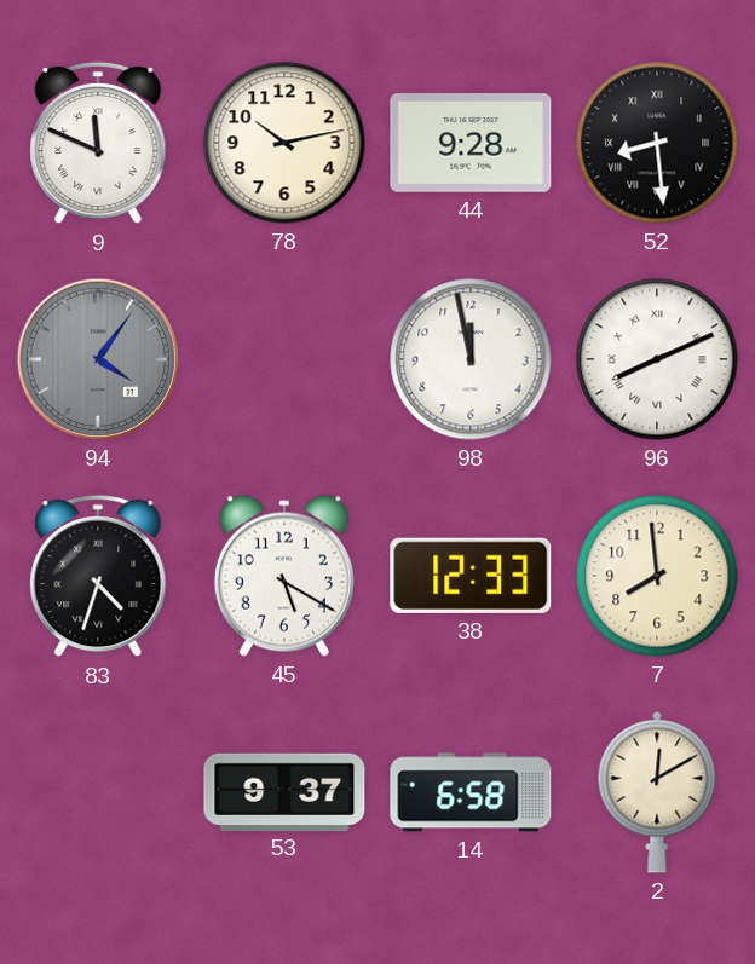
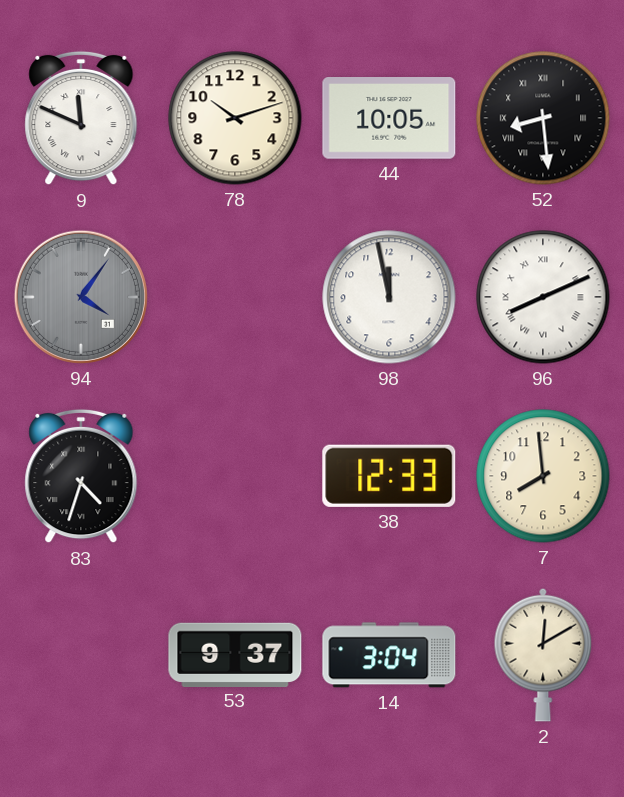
78: 10:13 -> 10:12 (235, 118)
44: 9:28 -> 10:05 (389, 119)
45: 5:20 -> none (284, 576)
14: 6:58 -> 3:04 (389, 655)
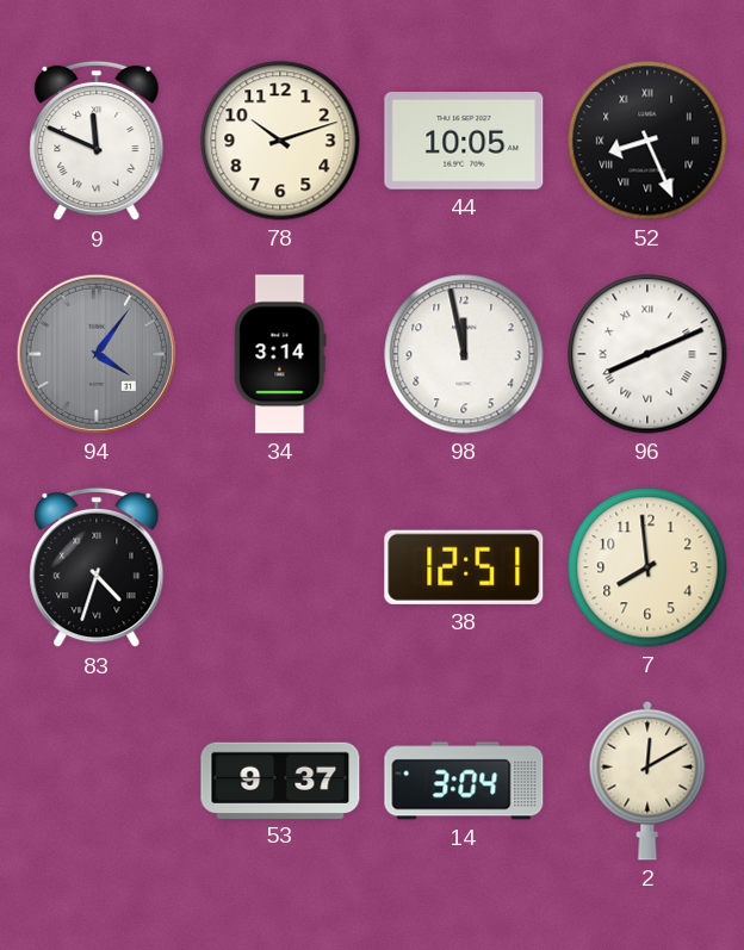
52: 8:29 -> 8:26 (647, 141)
34: none -> 3:14 (280, 354)
38: 12:33 -> 12:51 (464, 567)
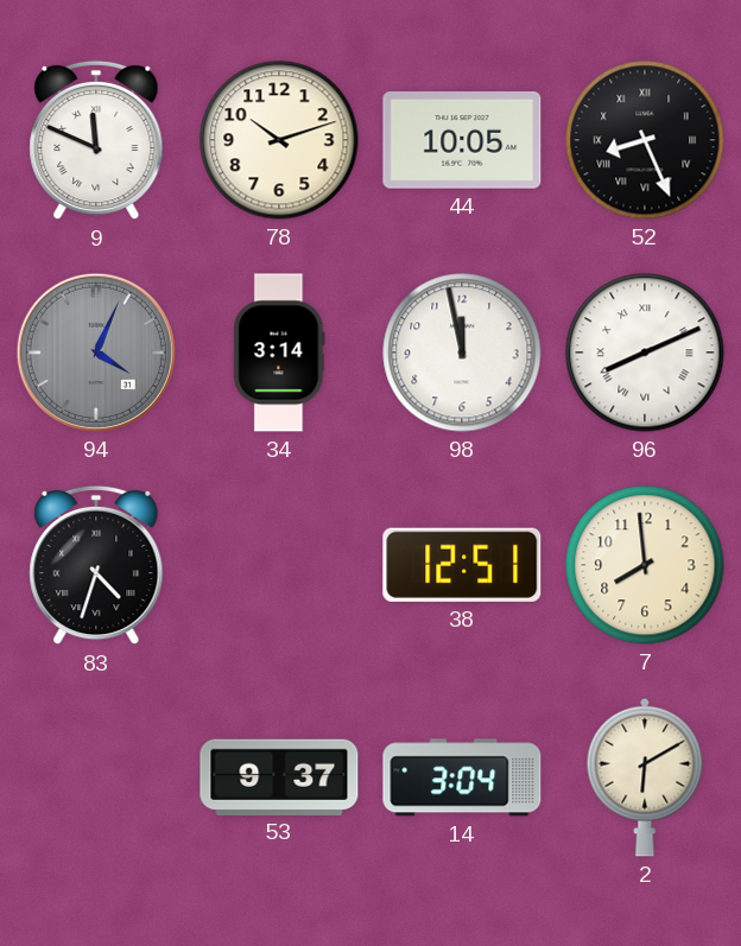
94: 4:06 -> 4:04 (96, 353)
2: 12:10 -> 6:10 (645, 777)
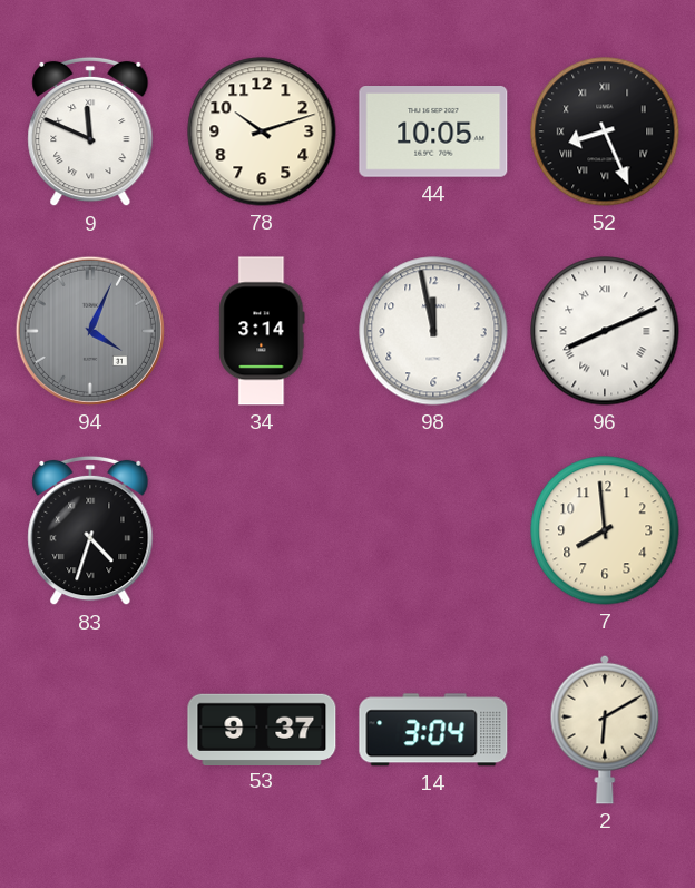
38: 12:51 -> none (462, 565)
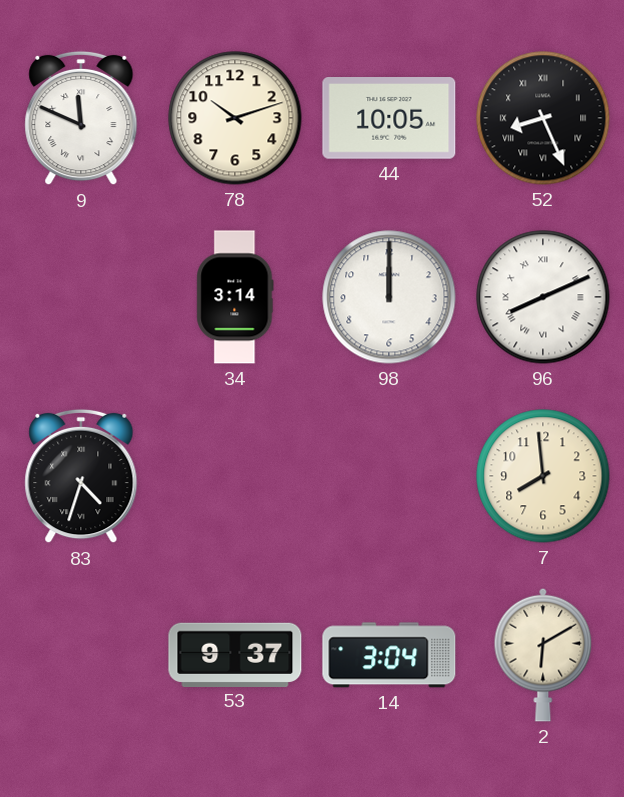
94: 4:04 -> none (90, 331)
98: 11:58 -> 12:00 (389, 297)
